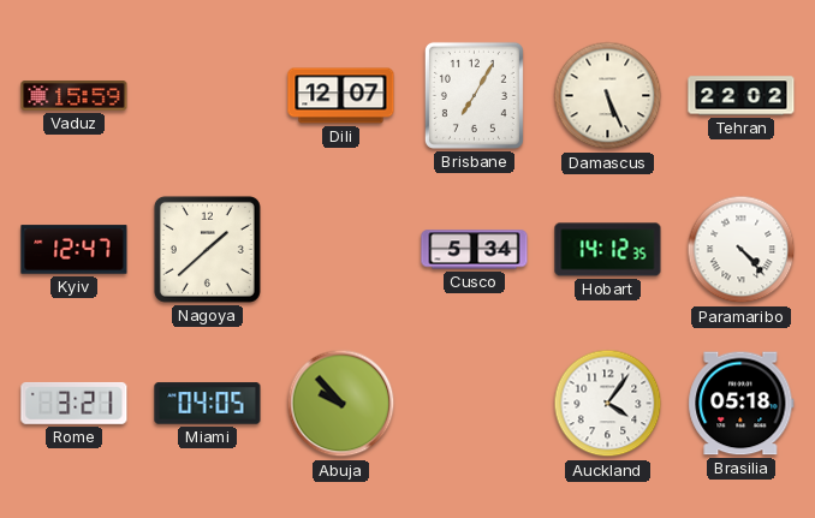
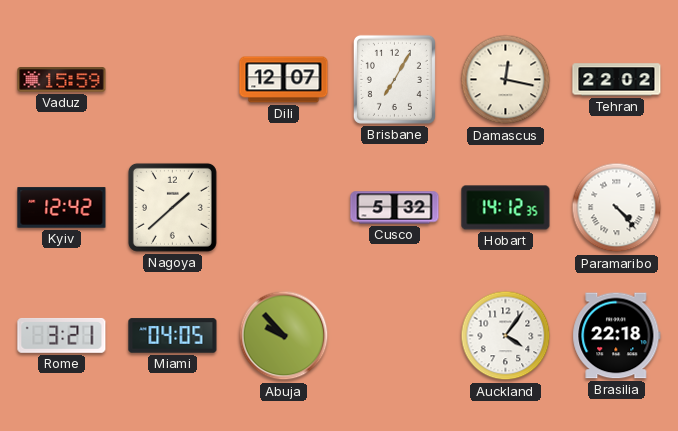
Damascus: 5:26 -> 12:17 (506, 80)
Kyiv: 12:47 -> 12:42 (62, 208)
Cusco: 5:34 -> 5:32 (395, 208)
Brasilia: 05:18 -> 22:18 (617, 336)
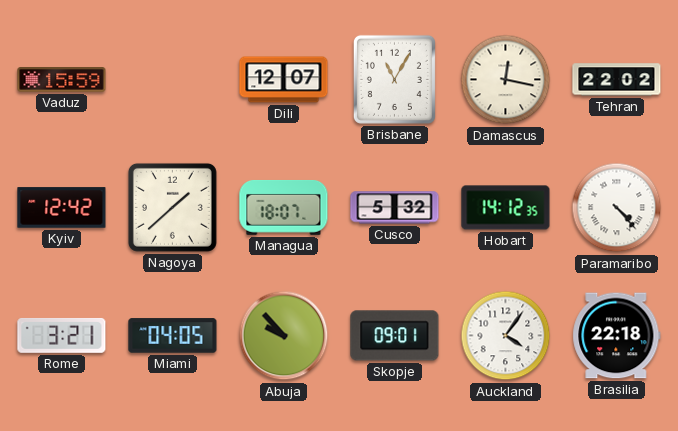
Brisbane: 7:05 -> 11:05 (394, 79)
Managua: none -> 18:07 (284, 207)
Skopje: none -> 09:01 (395, 336)
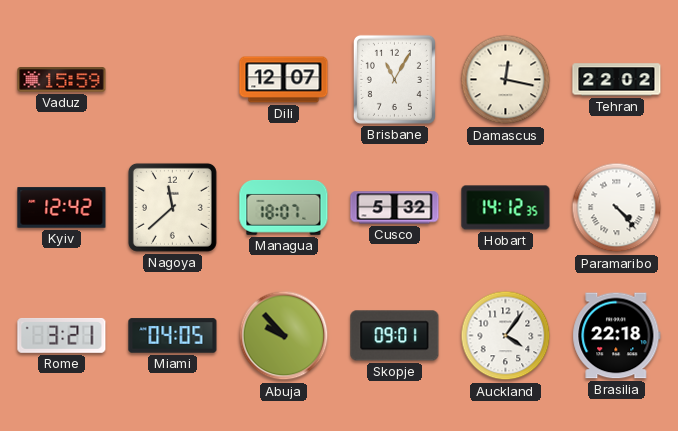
Nagoya: 1:38 -> 11:38 (172, 207)
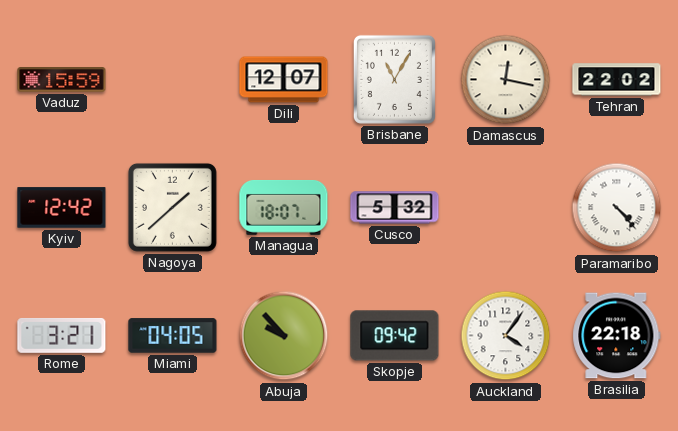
Nagoya: 11:38 -> 1:38 (172, 207)
Hobart: 14:12 -> none (506, 208)
Skopje: 09:01 -> 09:42 (395, 336)
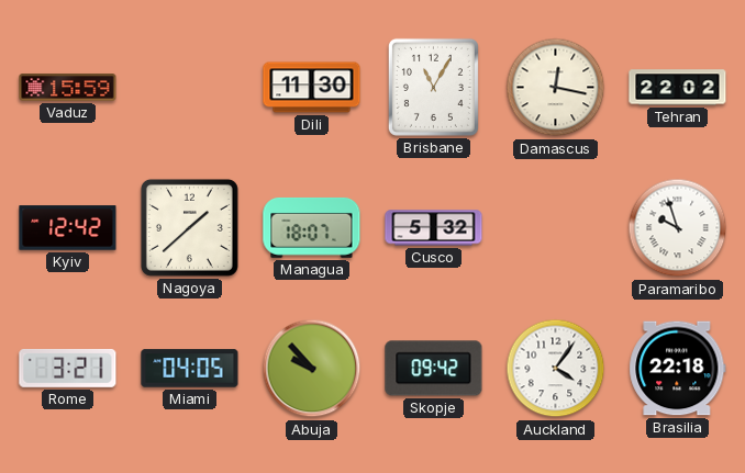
Dili: 12:07 -> 11:30 (312, 88)
Paramaribo: 4:23 -> 9:57 (678, 228)
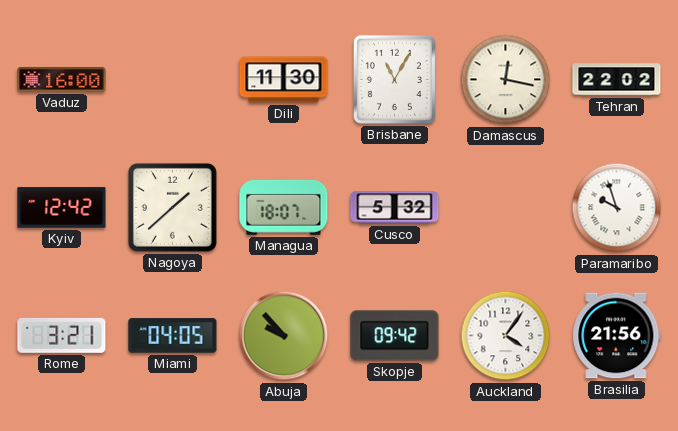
Vaduz: 15:59 -> 16:00 (62, 80)
Brasilia: 22:18 -> 21:56 (617, 336)
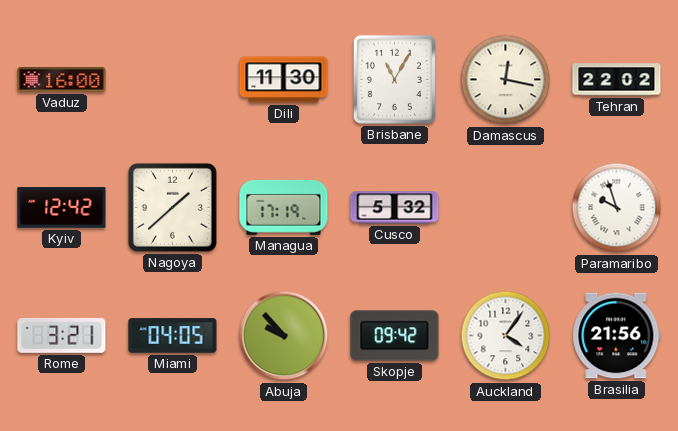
Managua: 18:07 -> 17:19 (284, 207)
